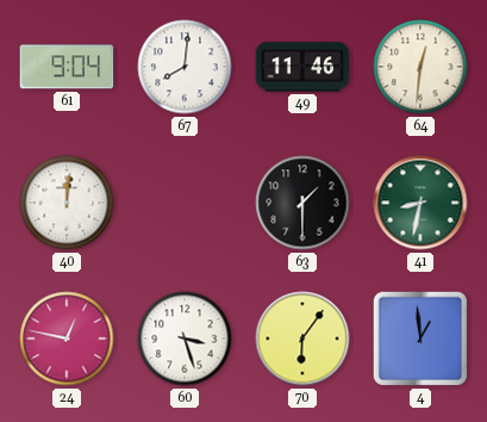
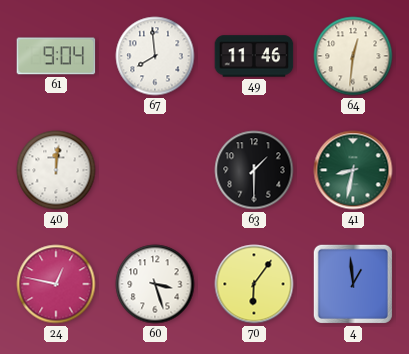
67: 8:01 -> 7:59 (155, 56)
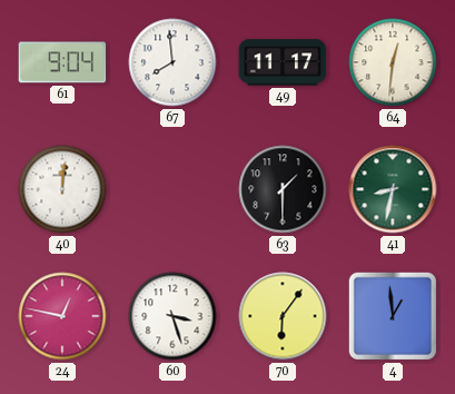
49: 11:46 -> 11:17 (283, 62)
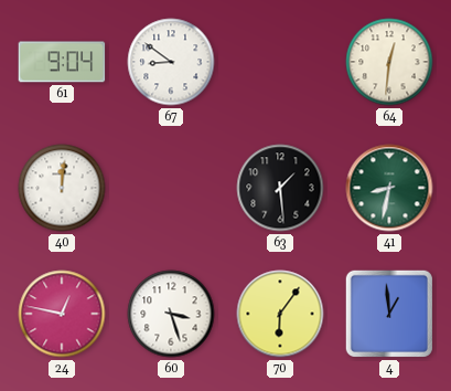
67: 7:59 -> 8:51 (171, 62)
49: 11:17 -> none (283, 62)
63: 1:30 -> 1:29 (280, 188)
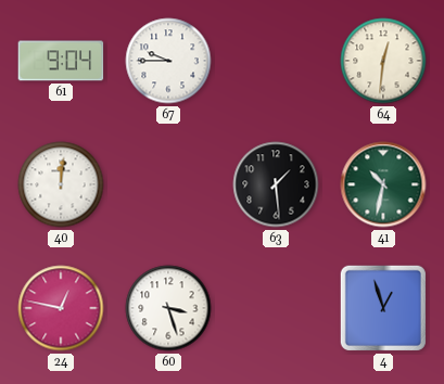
67: 8:51 -> 9:45 (168, 61)
41: 8:32 -> 10:32 (383, 184)
70: 6:06 -> none (280, 314)
4: 12:59 -> 12:57 (383, 308)
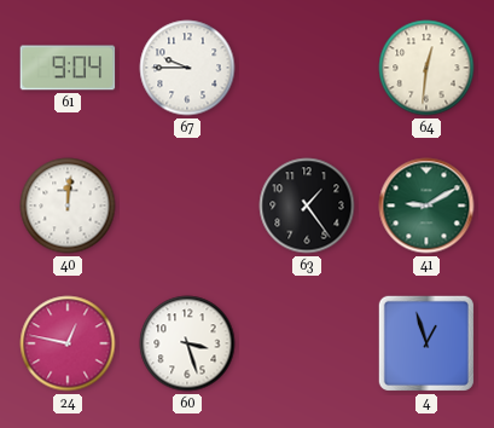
63: 1:29 -> 1:24 (307, 206)
41: 10:32 -> 9:10 (426, 206)
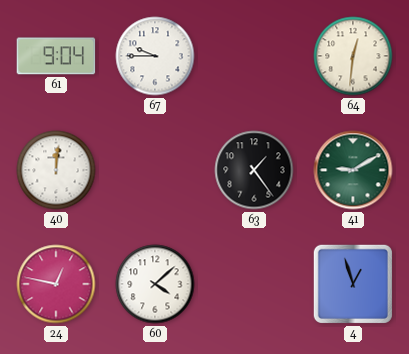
60: 3:27 -> 4:08 (155, 284)
